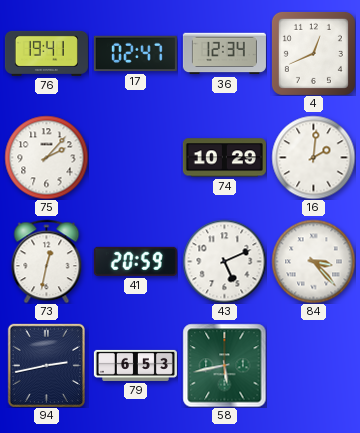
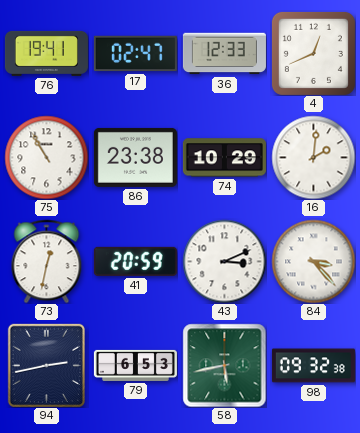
36: 12:34 -> 12:33 (224, 54)
75: 2:07 -> 10:55 (46, 157)
86: none -> 23:38 (135, 157)
43: 5:11 -> 3:11 (224, 261)
98: none -> 09:32 (313, 366)
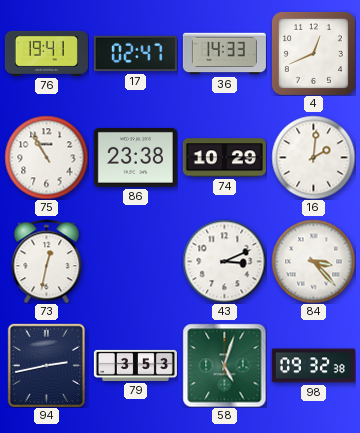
36: 12:33 -> 14:33 (224, 54)
41: 20:59 -> none (135, 261)
79: 6:53 -> 3:53 (135, 365)
58: 5:43 -> 5:03 (224, 365)
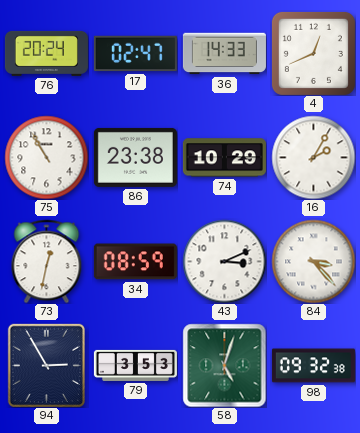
76: 19:41 -> 20:24 (46, 53)
16: 2:01 -> 2:05 (313, 157)
34: none -> 08:59 (135, 262)
94: 2:43 -> 2:55 (46, 365)
